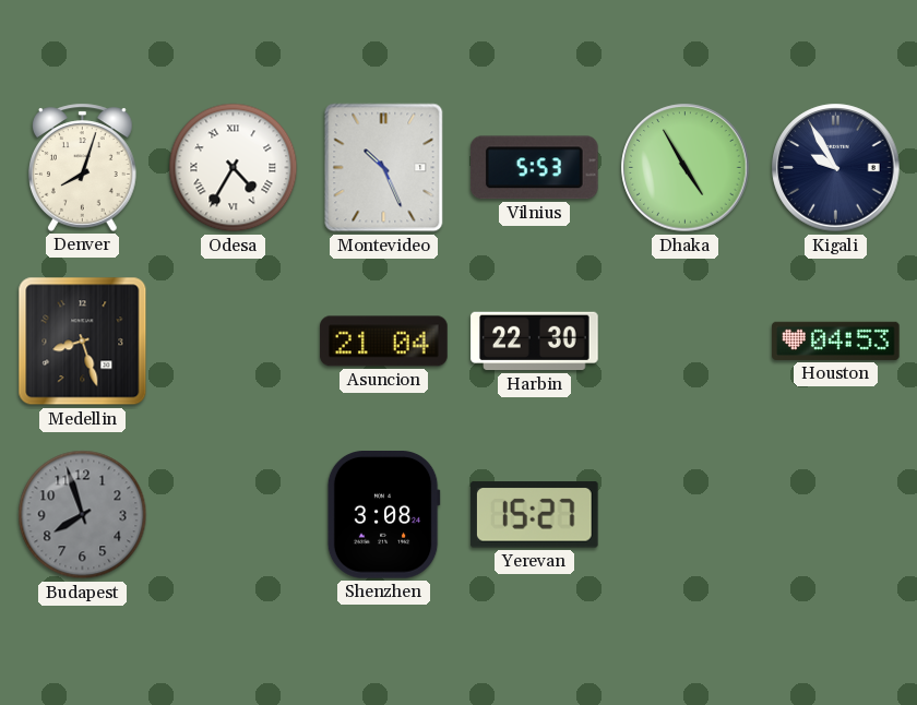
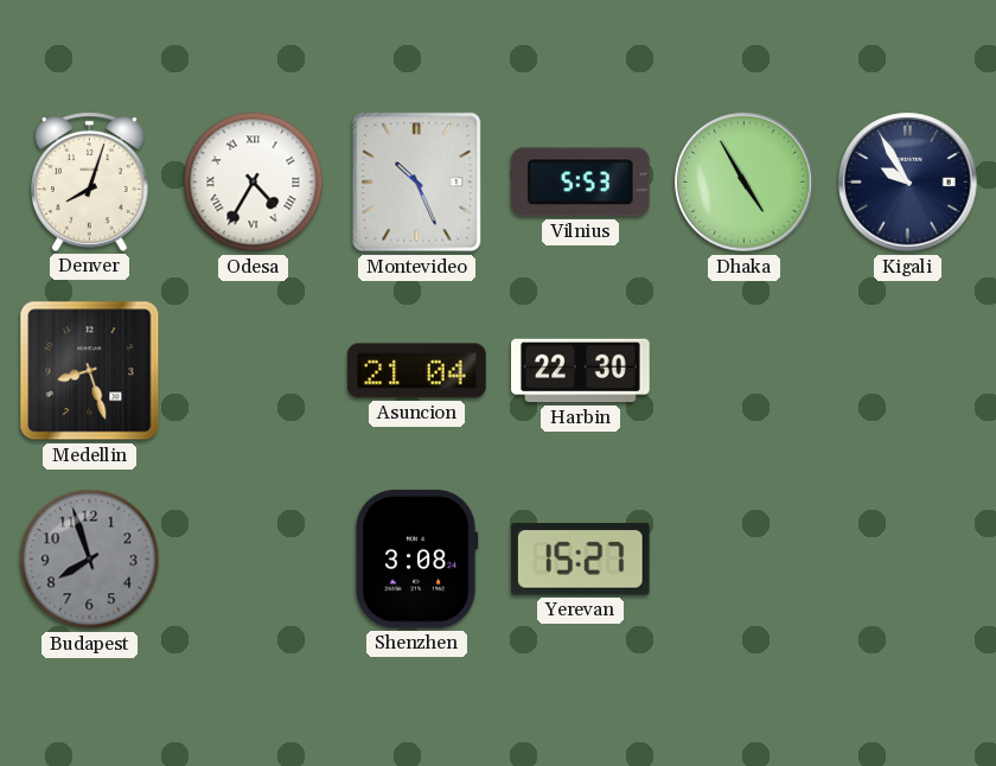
Houston: 04:53 -> none (836, 340)
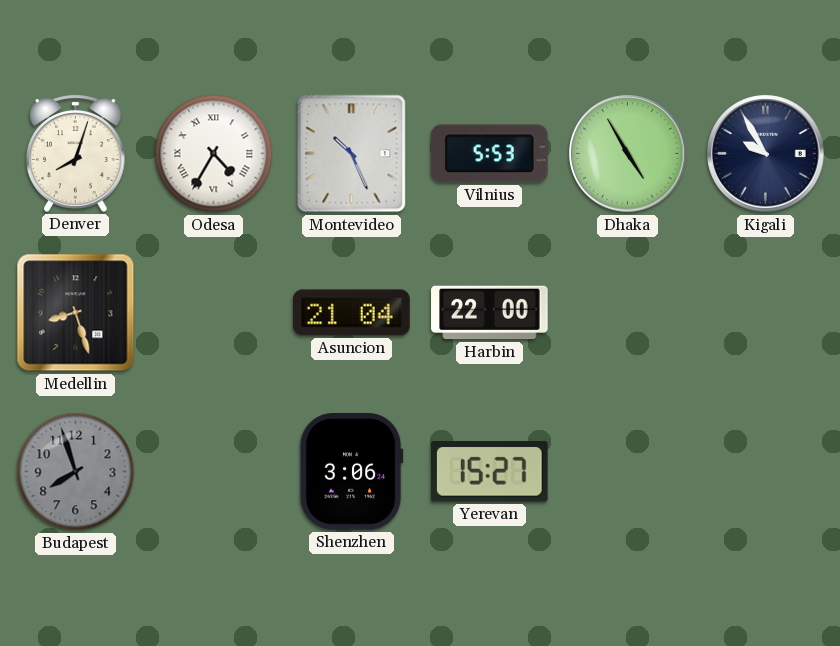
Harbin: 22:30 -> 22:00 (490, 313)
Shenzhen: 3:08 -> 3:06 (351, 472)
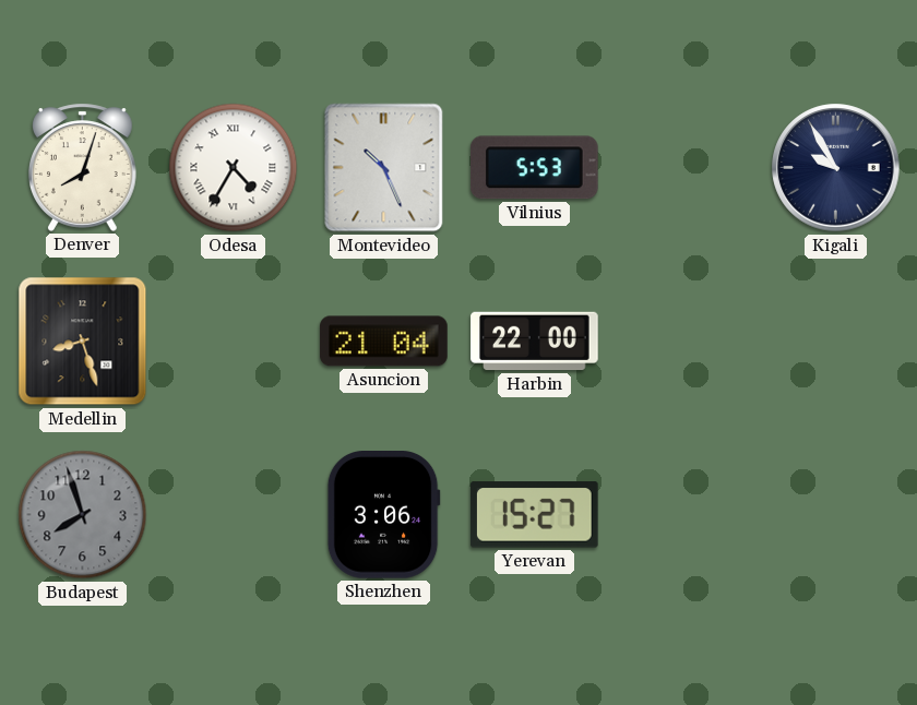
Dhaka: 4:55 -> none (628, 154)
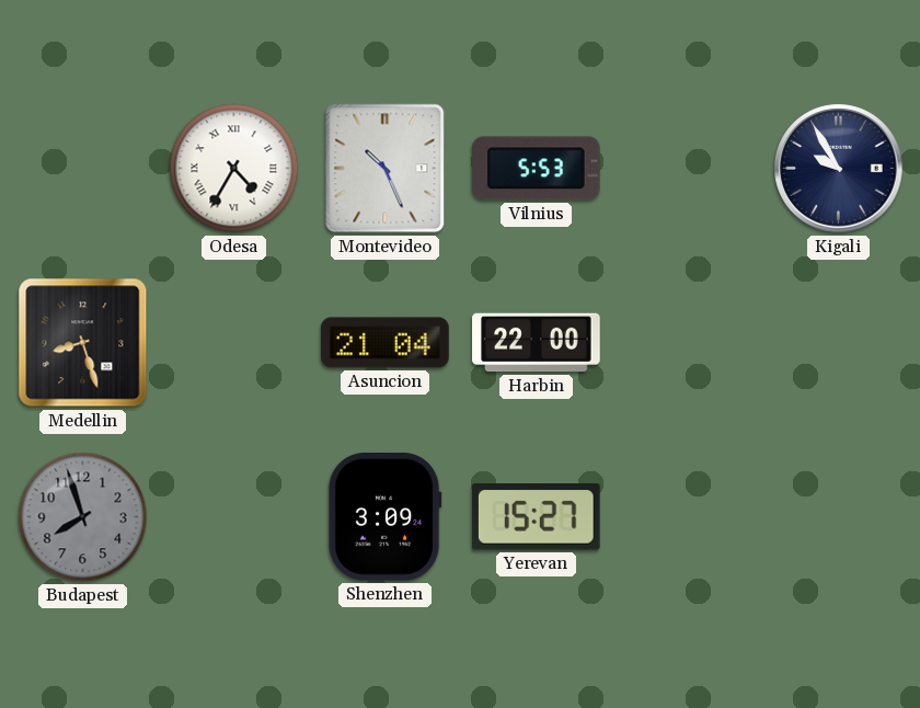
Denver: 8:03 -> none (83, 167)
Shenzhen: 3:06 -> 3:09 (384, 517)
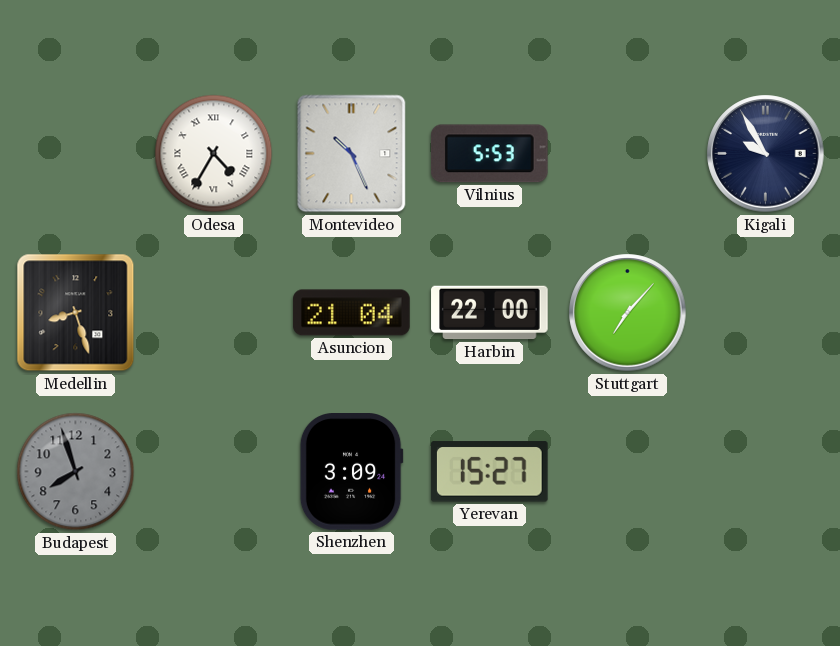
Stuttgart: none -> 7:07 (628, 313)
